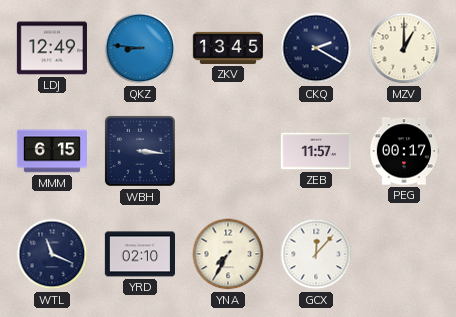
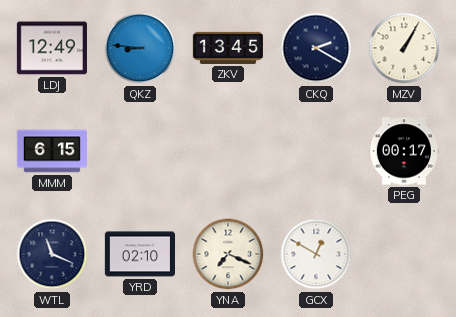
MZV: 1:00 -> 1:05 (404, 48)
WBH: 3:16 -> none (140, 151)
ZEB: 11:57 -> none (315, 151)
YNA: 7:35 -> 7:19 (228, 254)
GCX: 12:07 -> 12:50 (316, 254)
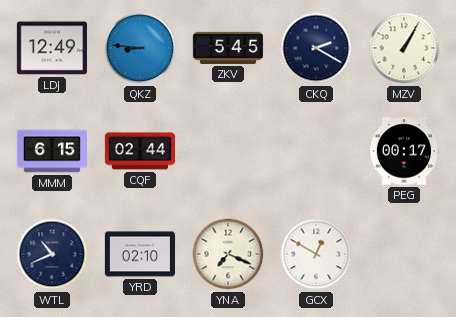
ZKV: 13:45 -> 5:45 (227, 48)
CQF: none -> 02:44 (140, 151)
WTL: 11:19 -> 10:41 (52, 254)
